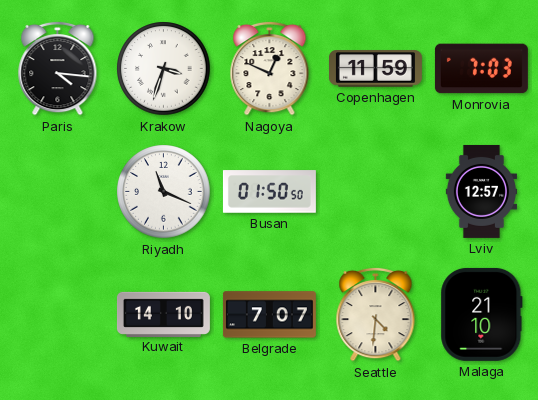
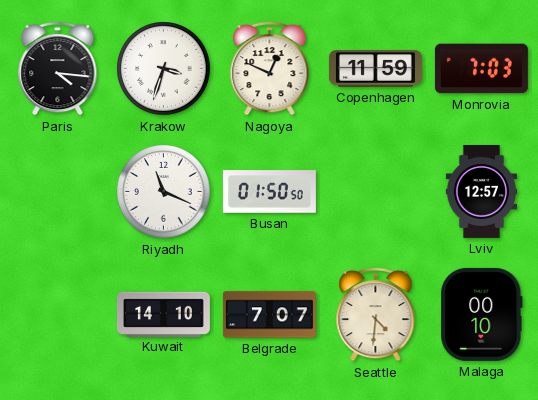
Malaga: 21:10 -> 00:10 (482, 314)
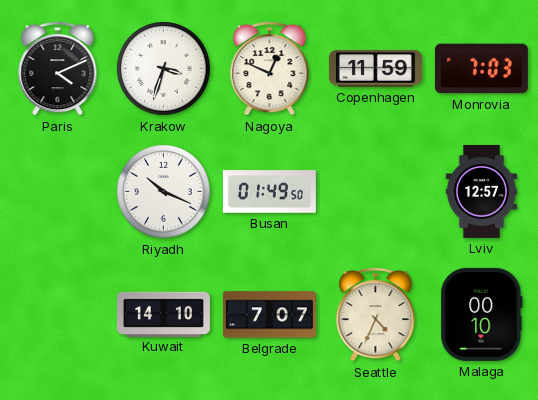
Paris: 4:16 -> 4:11 (58, 68)
Riyadh: 11:19 -> 10:19 (164, 192)
Busan: 01:50 -> 01:49 (269, 192)
Seattle: 4:31 -> 4:34 (376, 314)
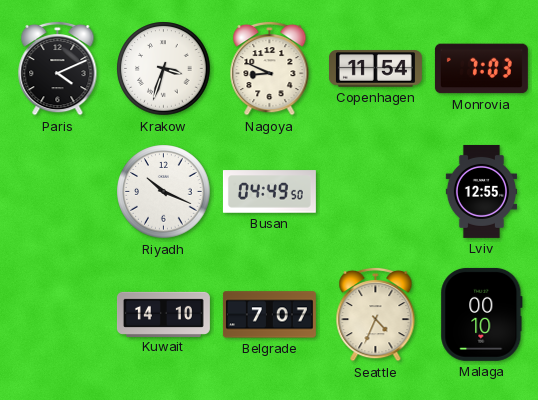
Nagoya: 12:49 -> 8:49 (270, 68)
Copenhagen: 11:59 -> 11:54 (375, 69)
Busan: 01:49 -> 04:49 (269, 192)
Lviv: 12:57 -> 12:55 (481, 191)
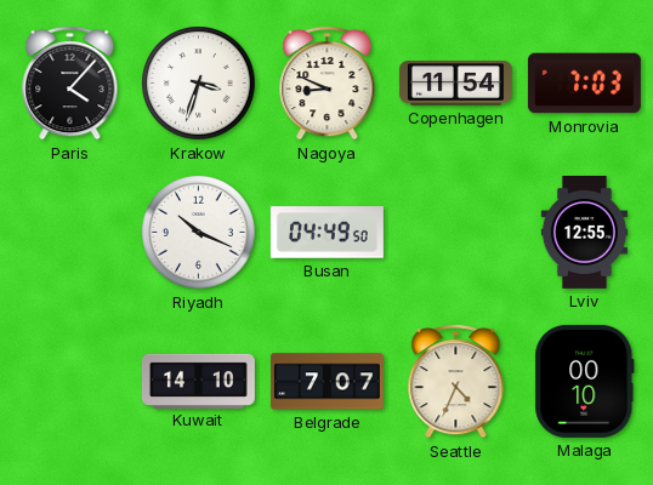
Paris: 4:11 -> 4:07 (70, 82)
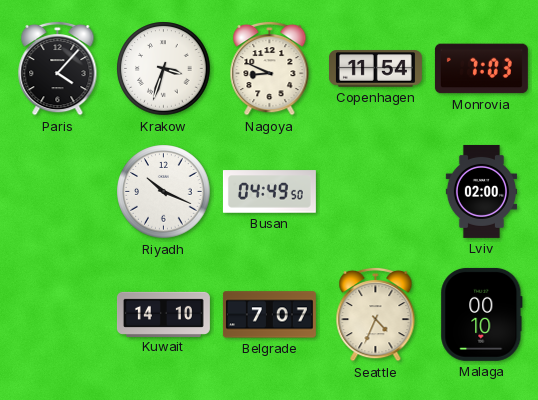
Lviv: 12:55 -> 02:00 (481, 191)
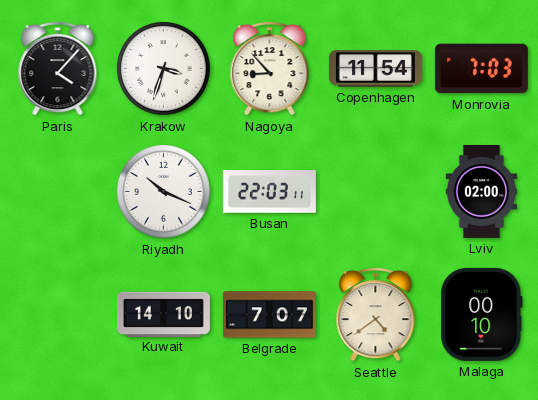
Nagoya: 8:49 -> 8:53 (270, 68)
Busan: 04:49 -> 22:03 (269, 192)
Seattle: 4:34 -> 4:39 (376, 314)
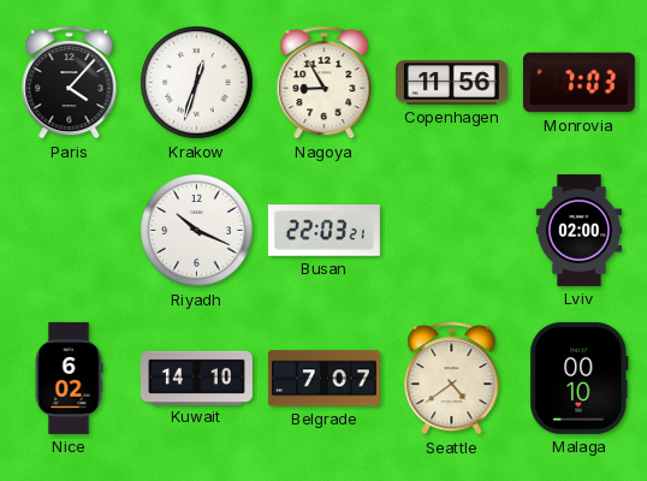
Krakow: 3:33 -> 12:33 (197, 83)
Nagoya: 8:53 -> 8:55 (325, 82)
Copenhagen: 11:54 -> 11:56 (451, 83)
Busan: 22:03:11 -> 22:03:21 (323, 231)
Nice: none -> 6:02 (69, 378)
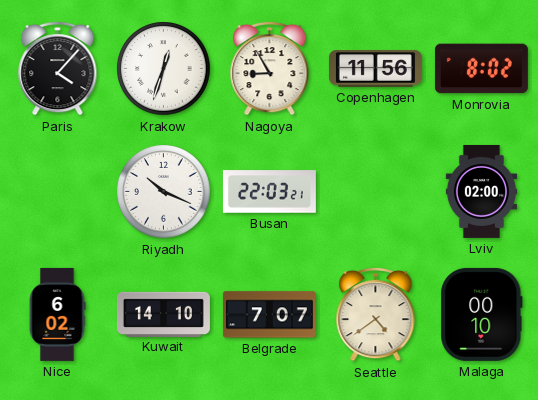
Monrovia: 7:03 -> 8:02 (481, 69)
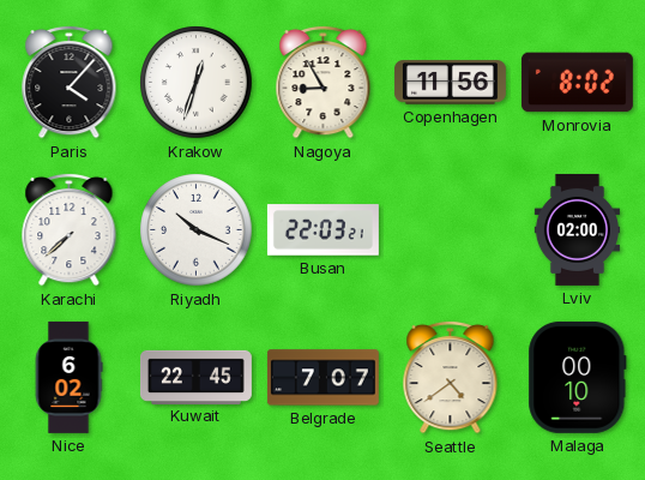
Karachi: none -> 7:38 (70, 229)
Kuwait: 14:10 -> 22:45 (195, 377)
